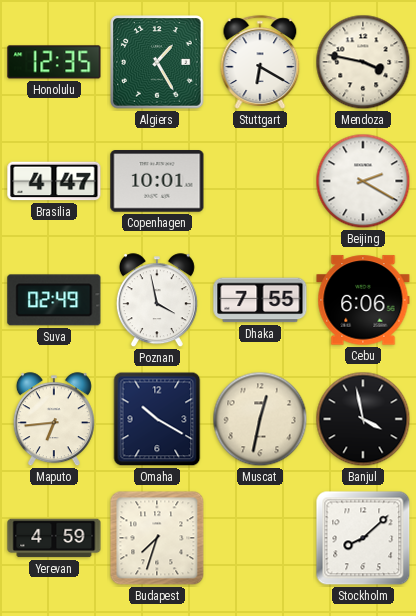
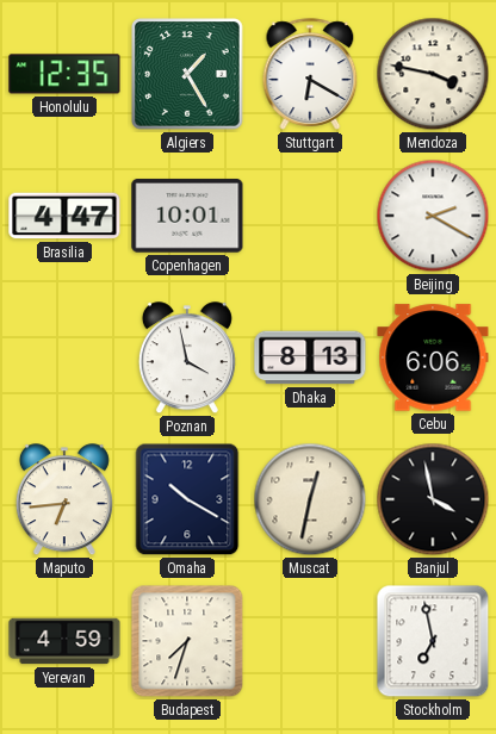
Suva: 02:49 -> none (54, 300)
Dhaka: 7:55 -> 8:13 (310, 357)
Stockholm: 8:08 -> 6:58 (433, 641)
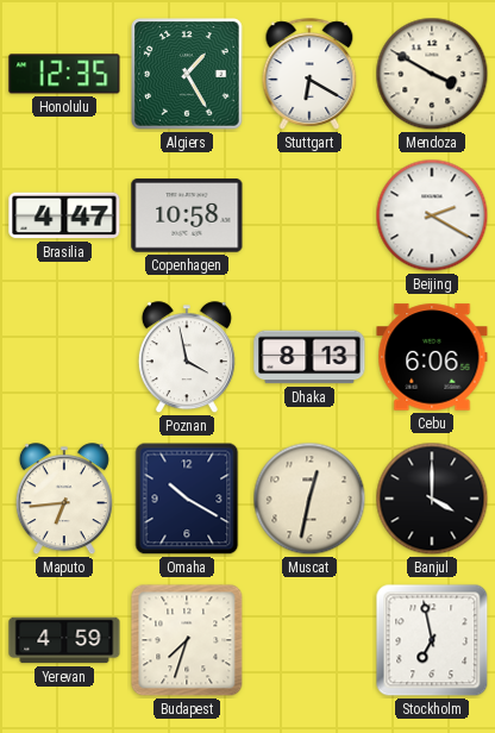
Mendoza: 3:47 -> 3:50 (432, 74)
Copenhagen: 10:01 -> 10:58 (187, 215)
Banjul: 3:58 -> 4:00 (432, 499)
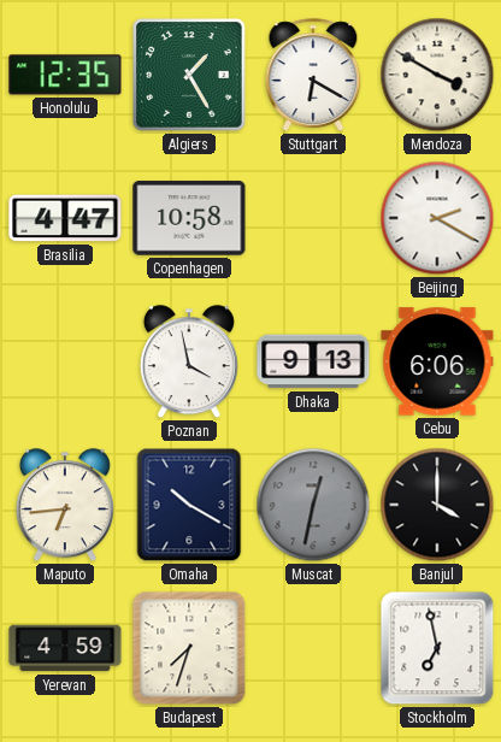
Dhaka: 8:13 -> 9:13 (313, 361)
Muscat dial: cream -> grey (313, 505)
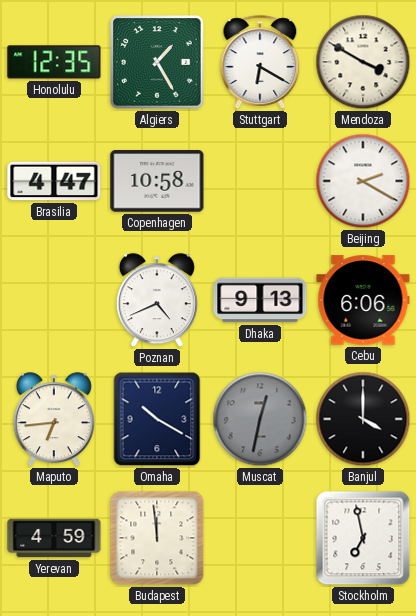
Poznan: 3:58 -> 4:41 (157, 301)
Budapest: 7:33 -> 11:59 (157, 538)
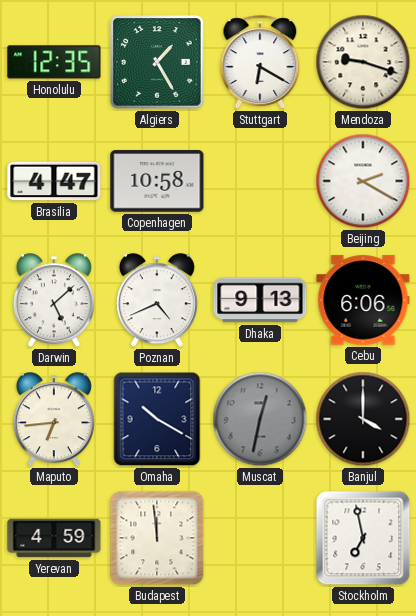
Mendoza: 3:50 -> 9:18 (363, 62)
Darwin: none -> 5:08 (54, 301)
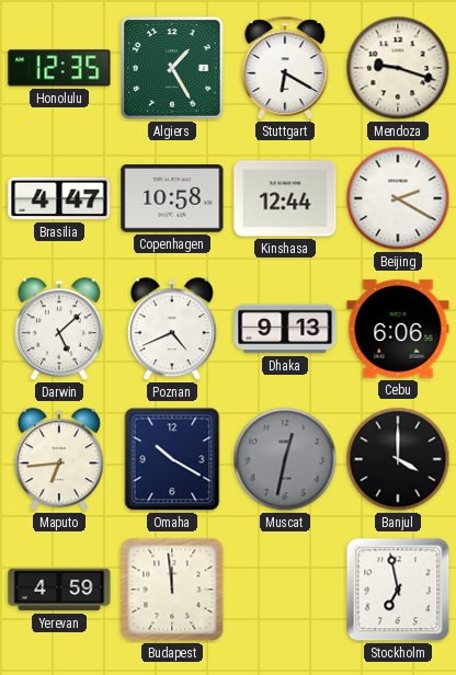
Kinshasa: none -> 12:44 (285, 198)
